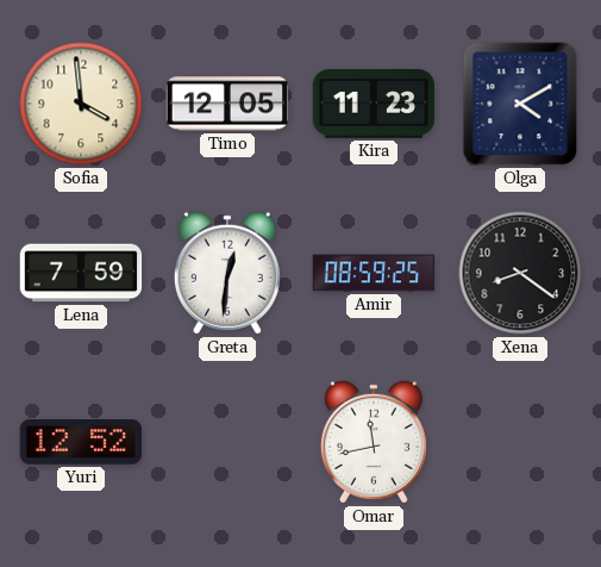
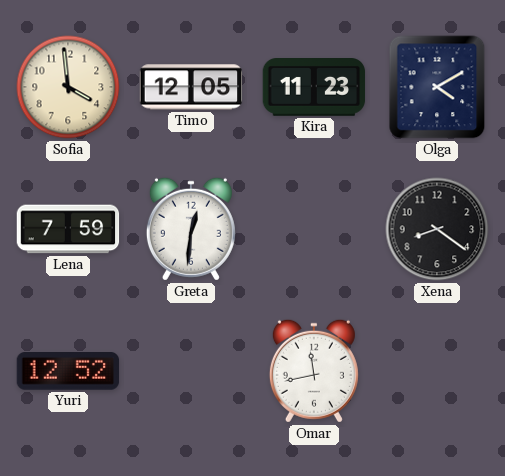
Amir: 08:59 -> none (374, 273)
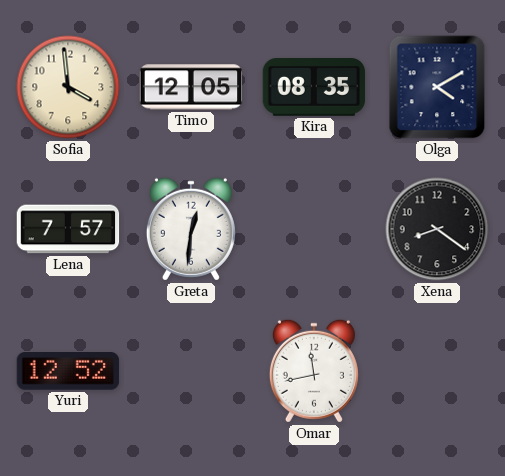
Kira: 11:23 -> 08:35 (314, 88)
Lena: 7:59 -> 7:57 (68, 229)
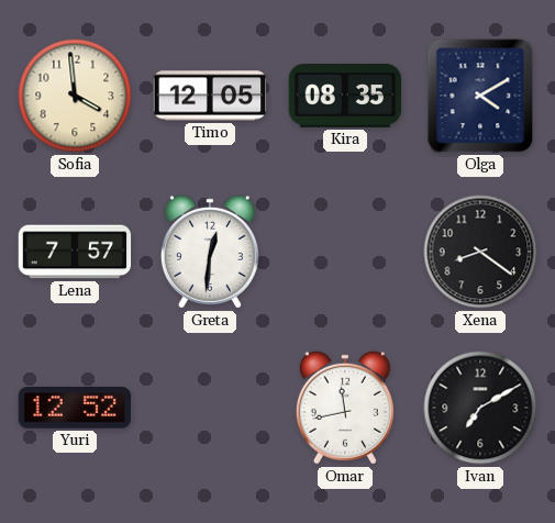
Ivan: none -> 7:10 (480, 408)
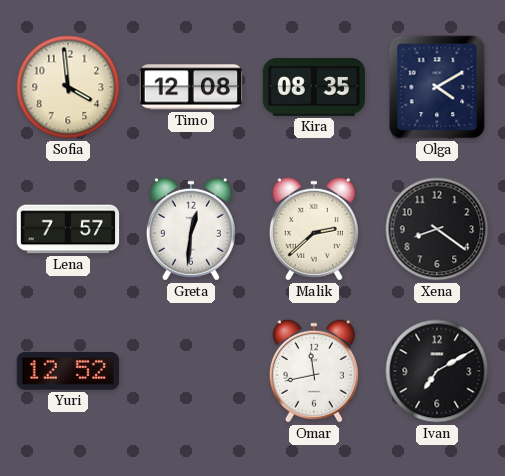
Timo: 12:05 -> 12:08 (191, 87)
Malik: none -> 2:38 (314, 229)
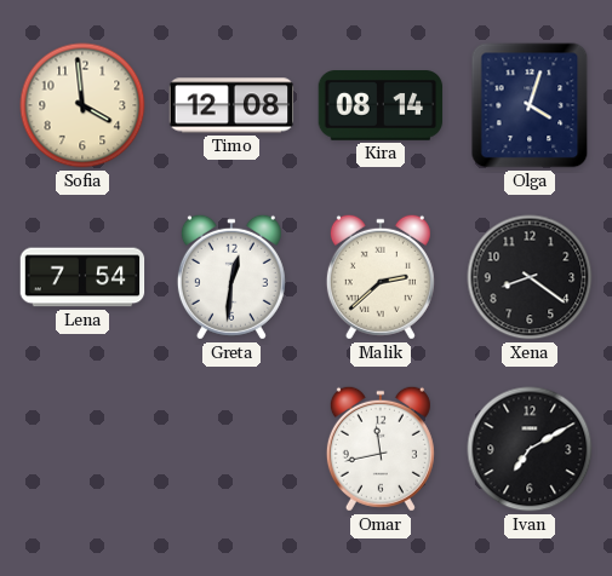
Kira: 08:35 -> 08:14 (381, 106)
Olga: 4:10 -> 4:03 (530, 105)
Lena: 7:57 -> 7:54 (82, 277)
Yuri: 12:52 -> none (68, 372)
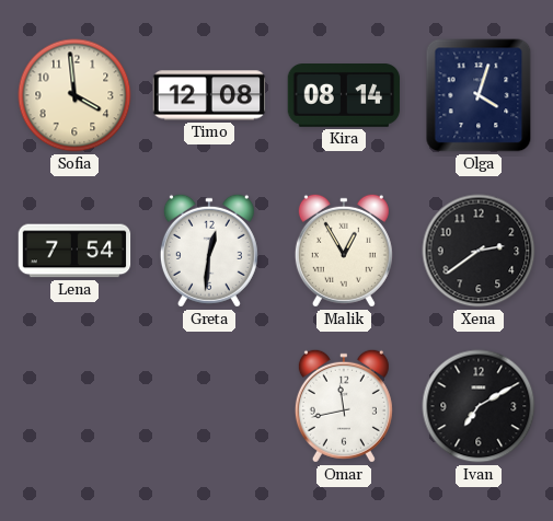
Malik: 2:38 -> 12:55 (344, 251)
Xena: 8:21 -> 2:39 (479, 251)
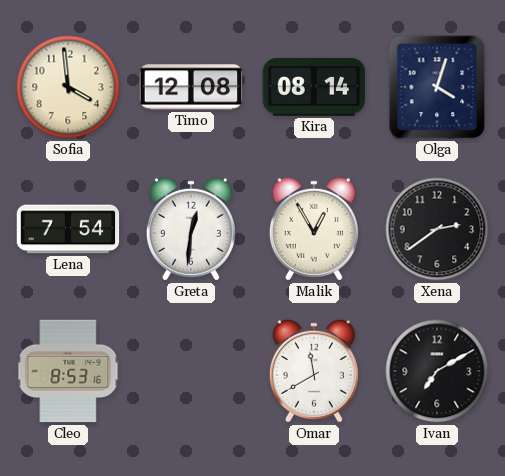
Cleo: none -> 8:53 (68, 371)
Omar: 11:43 -> 11:40 (314, 371)
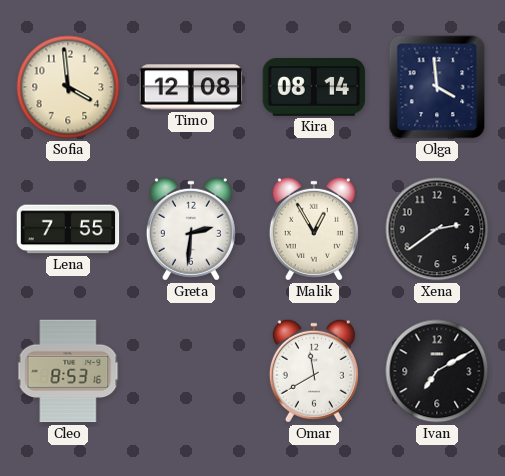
Olga: 4:03 -> 3:59 (437, 87)
Lena: 7:54 -> 7:55 (68, 229)
Greta: 12:31 -> 2:31 (191, 229)
